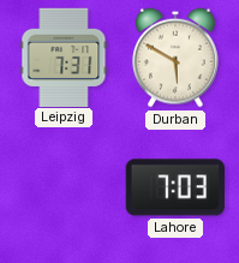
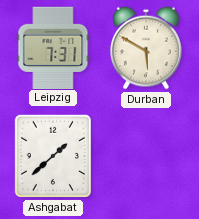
Ashgabat: none -> 1:38 (53, 156)
Lahore: 7:03 -> none (175, 187)
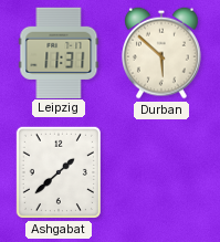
Leipzig: 7:31 -> 11:31 (59, 52)
Durban: 5:50 -> 5:52 (163, 53)
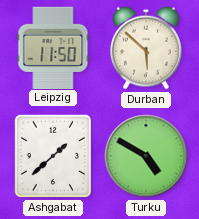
Leipzig: 11:31 -> 11:50 (53, 47)
Turku: none -> 4:50 (146, 156)
